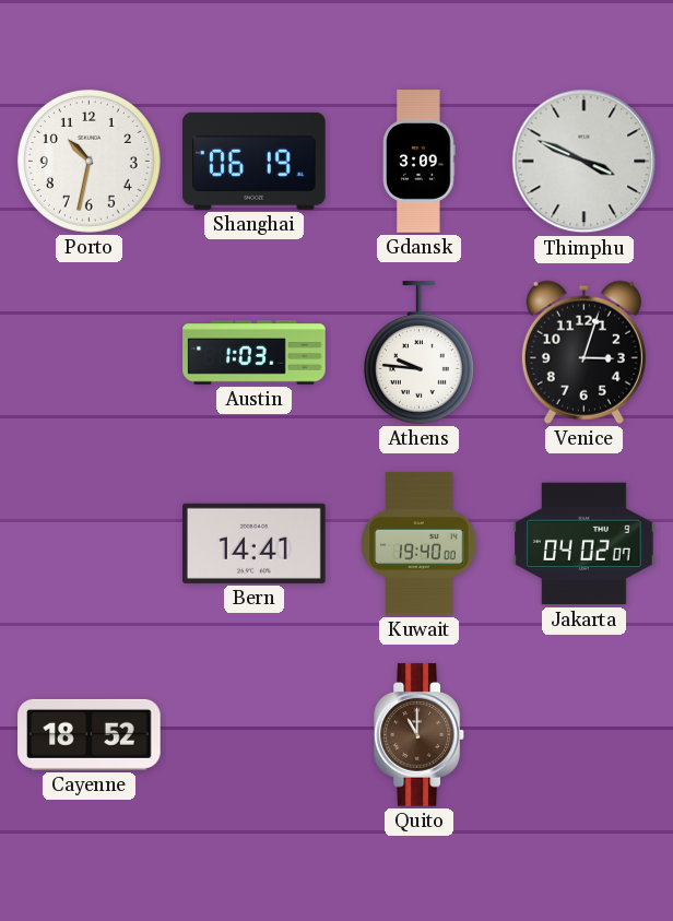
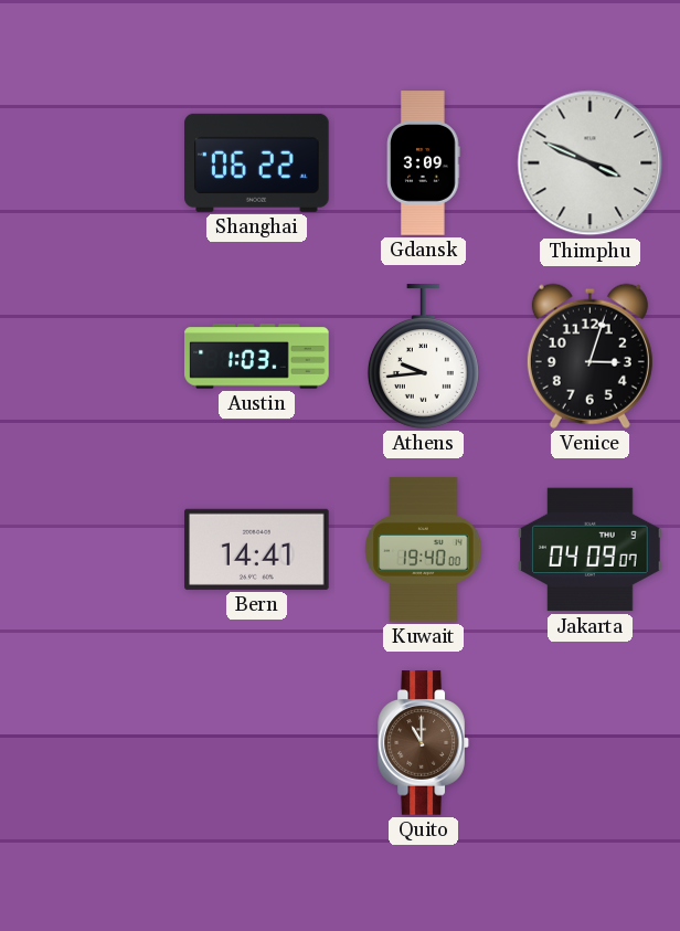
Porto: 10:32 -> none (88, 161)
Shanghai: 06:19 -> 06:22 (257, 162)
Athens: 9:46 -> 9:44 (423, 357)
Jakarta: 04:02 -> 04:09 (591, 550)
Cayenne: 18:52 -> none (90, 734)
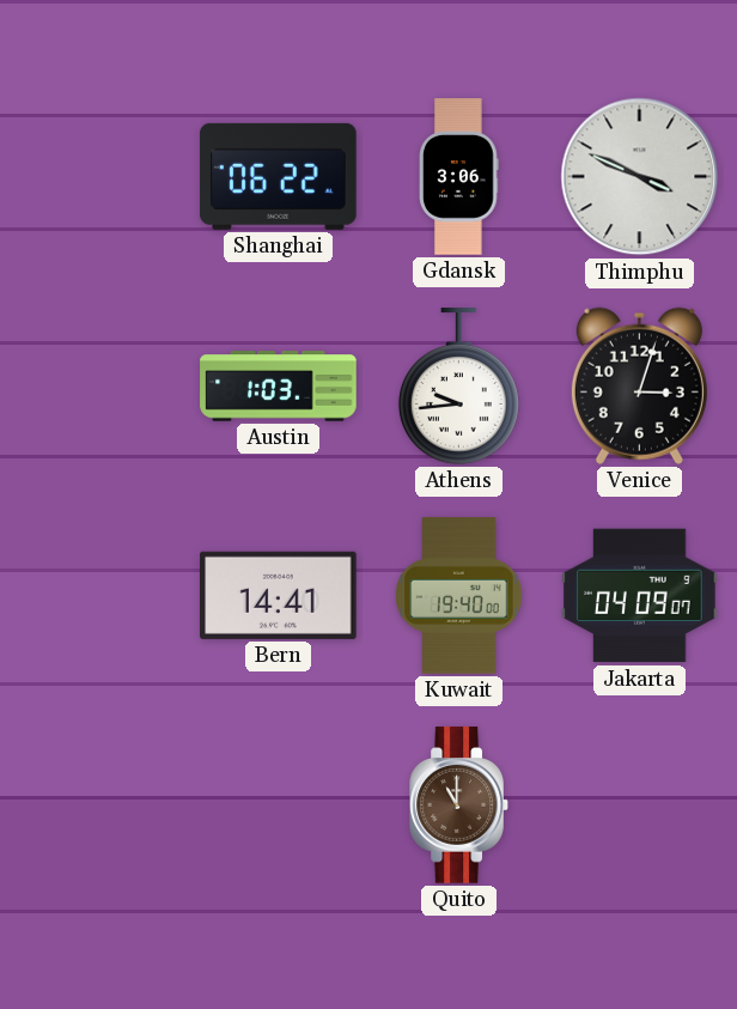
Gdansk: 3:09 -> 3:06 (459, 177)
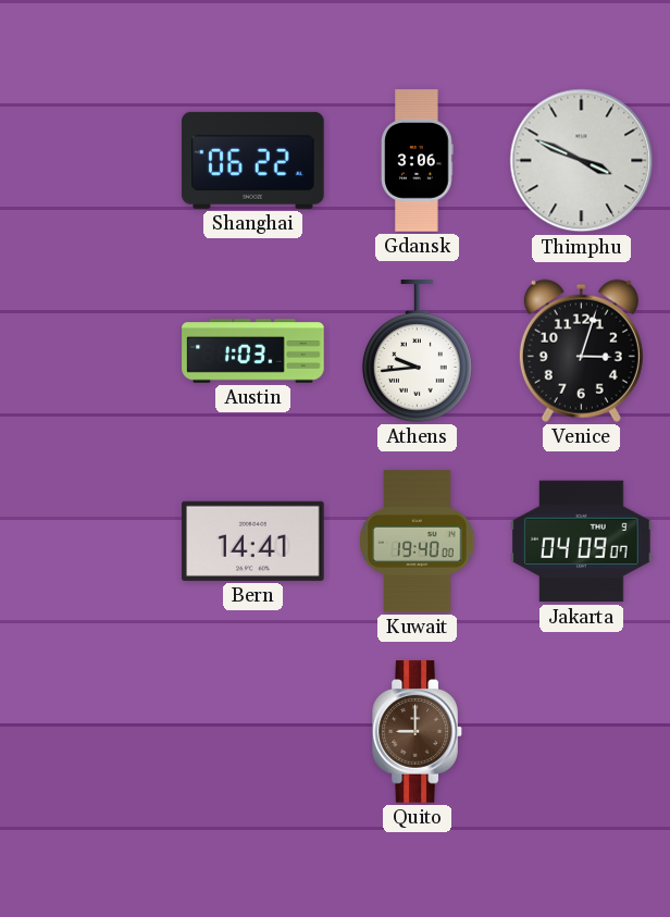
Quito: 11:00 -> 9:00 (418, 732)
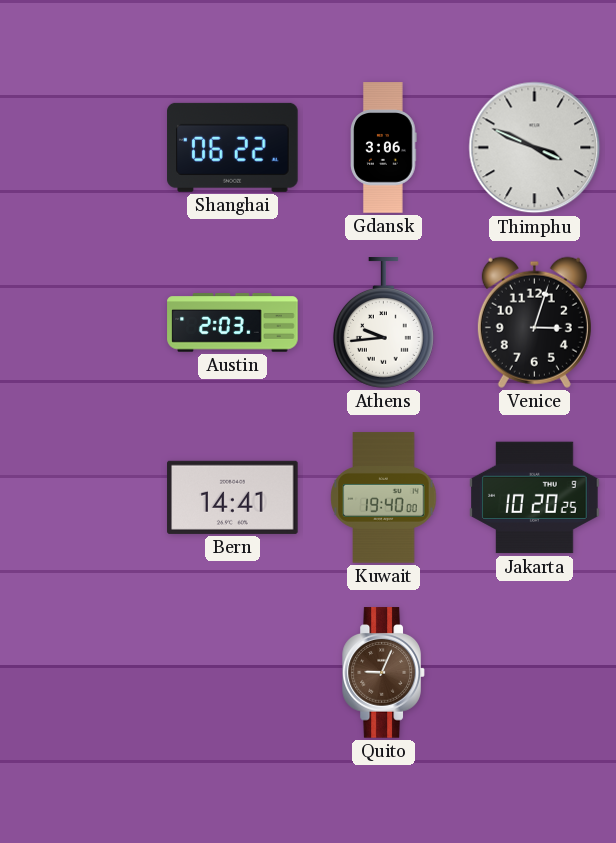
Austin: 1:03 -> 2:03 (233, 323)
Jakarta: 04:09 -> 10:20 (535, 498)
Quito: 9:00 -> 9:04 (384, 673)
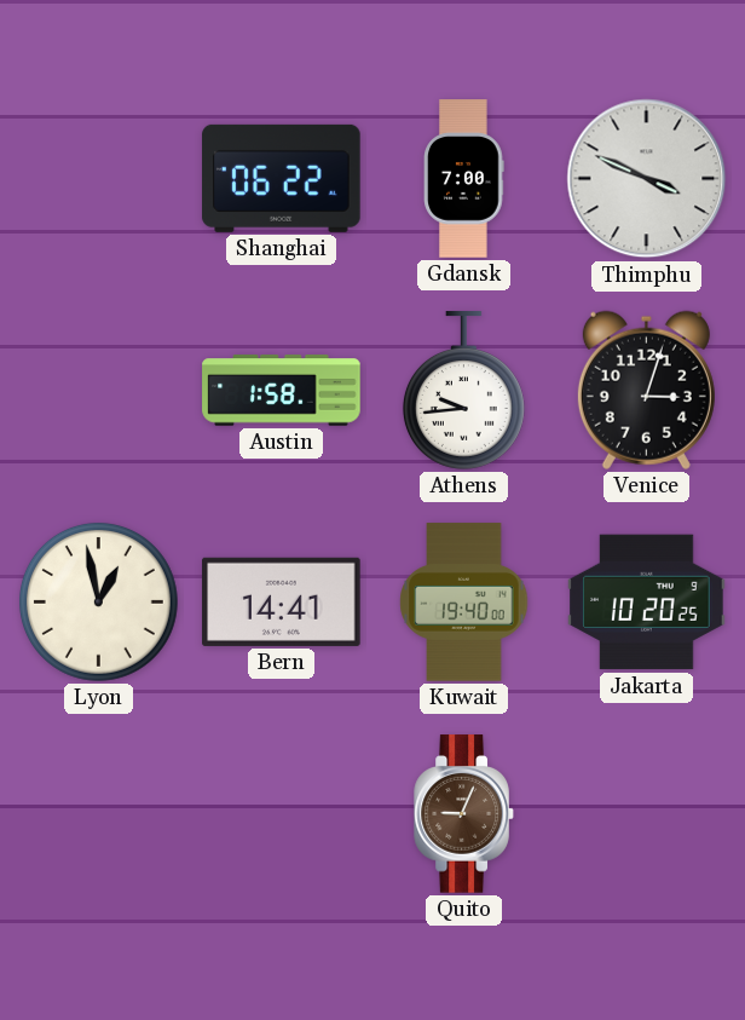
Gdansk: 3:06 -> 7:00 (464, 179)
Austin: 2:03 -> 1:58 (282, 391)
Lyon: none -> 12:58 (98, 601)
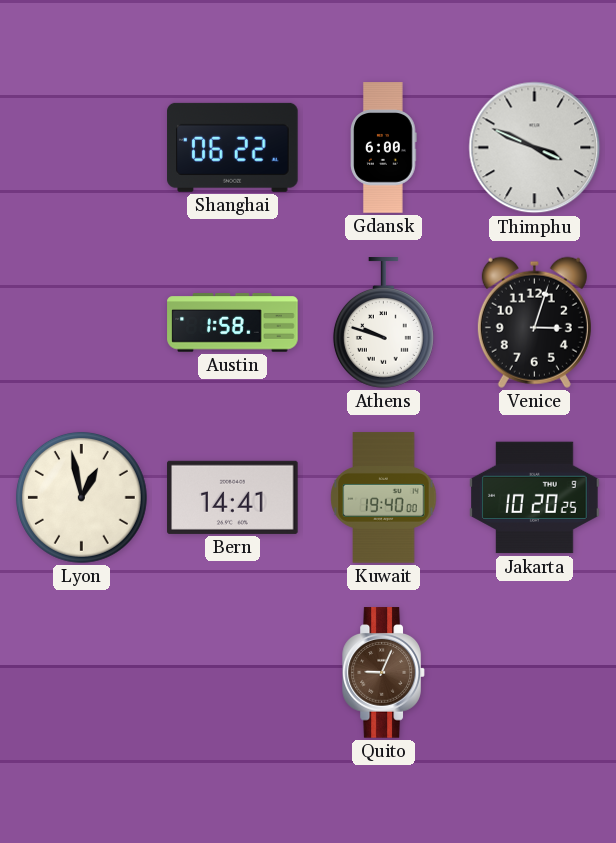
Gdansk: 7:00 -> 6:00 (384, 148)
Athens: 9:44 -> 9:48 (383, 323)
